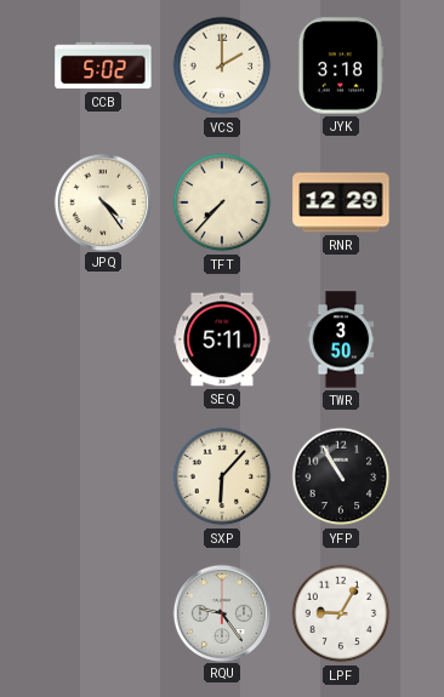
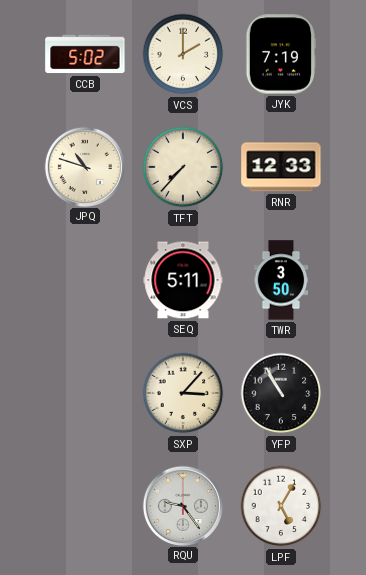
JYK: 3:18 -> 7:19 (281, 54)
JPQ: 4:24 -> 10:48 (84, 166)
RNR: 12:29 -> 12:33 (281, 167)
SXP: 6:07 -> 3:07 (183, 393)
LPF: 9:05 -> 5:05 (281, 506)
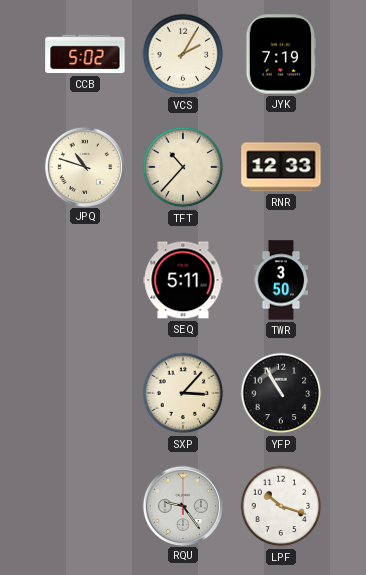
VCS: 2:00 -> 2:05 (183, 54)
TFT: 7:37 -> 10:37 (183, 167)
LPF: 5:05 -> 10:18 (281, 506)
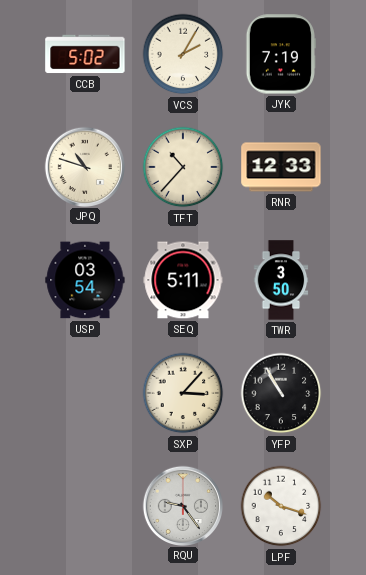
USP: none -> 03:54 (85, 280)
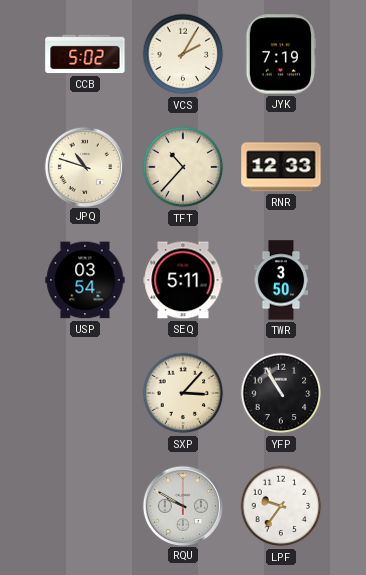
RQU: 9:24 -> 9:50 (182, 505)
LPF: 10:18 -> 9:36 (281, 506)
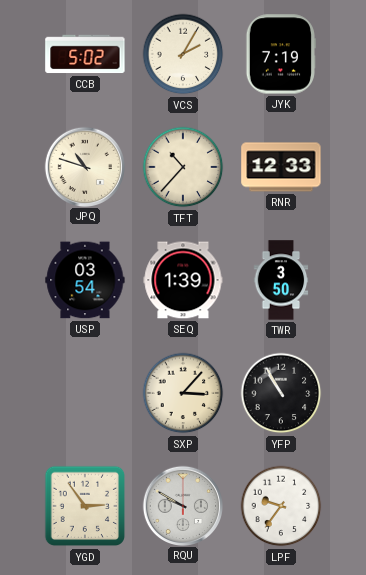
SEQ: 5:11 -> 1:39 (183, 280)
YGD: none -> 2:54 (85, 506)
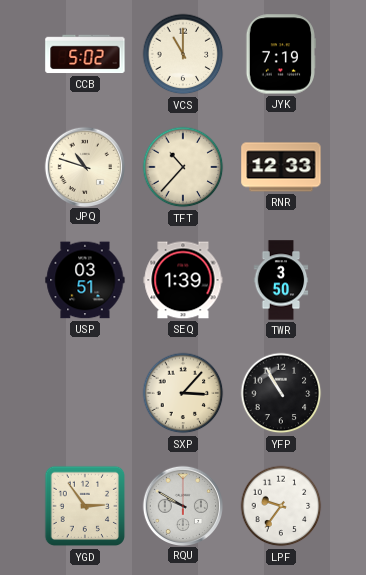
VCS: 2:05 -> 11:00 (183, 54)
USP: 03:54 -> 03:51 (85, 280)
